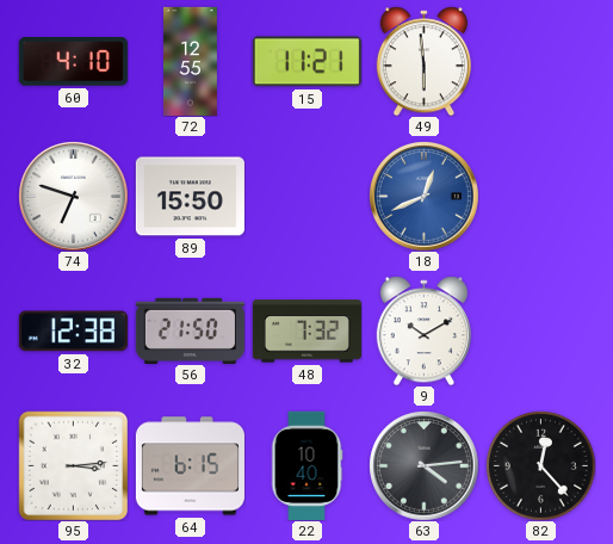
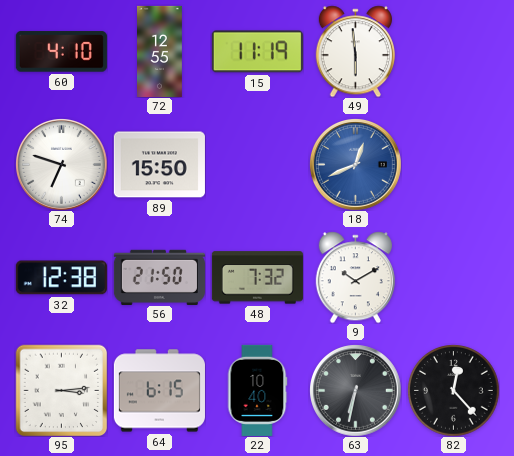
15: 11:21 -> 11:19 (257, 52)
63: 4:14 -> 6:32 (356, 391)
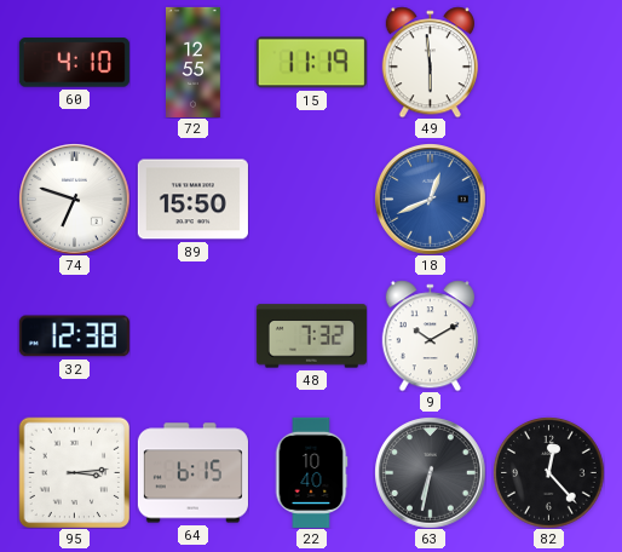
56: 21:50 -> none (159, 277)
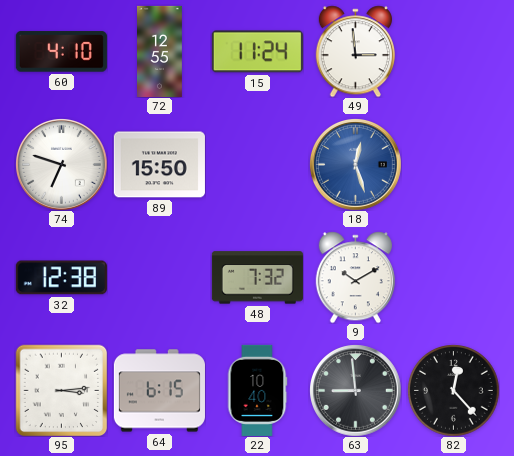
15: 11:19 -> 11:24 (257, 52)
49: 5:59 -> 2:59 (355, 51)
18: 12:41 -> 12:27 (356, 165)
63: 6:32 -> 8:59 (356, 391)
